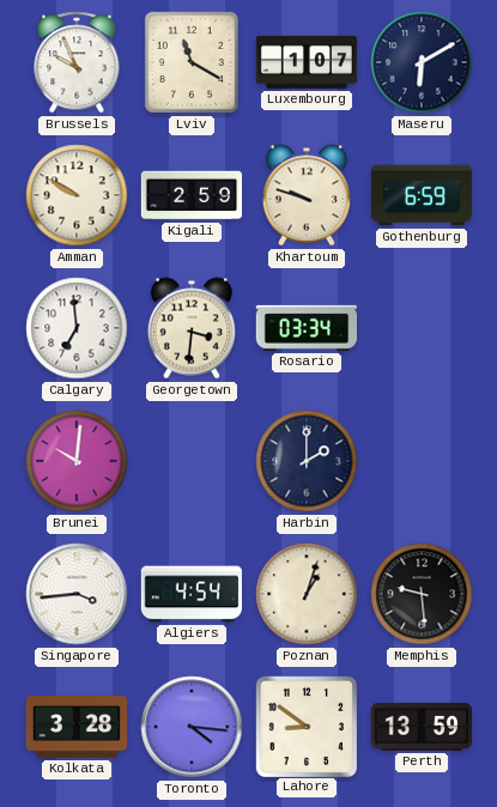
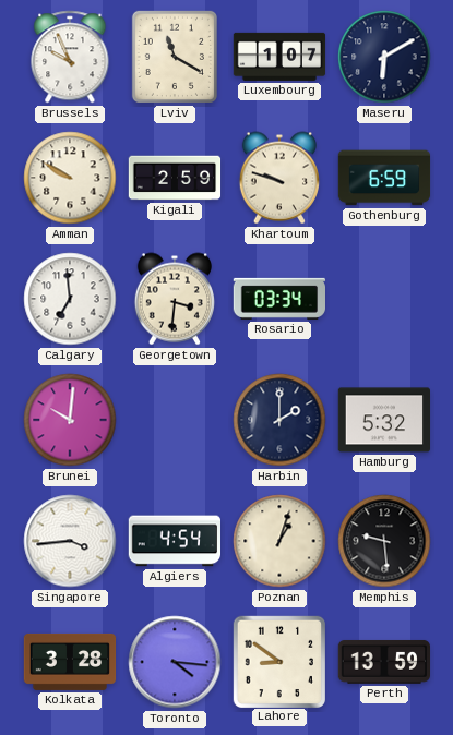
Hamburg: none -> 5:32 (384, 420)
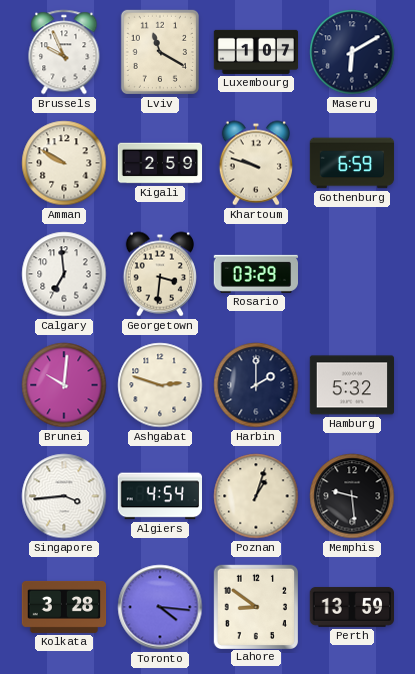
Rosario: 03:34 -> 03:29 (255, 274)
Ashgabat: none -> 2:48 (160, 385)
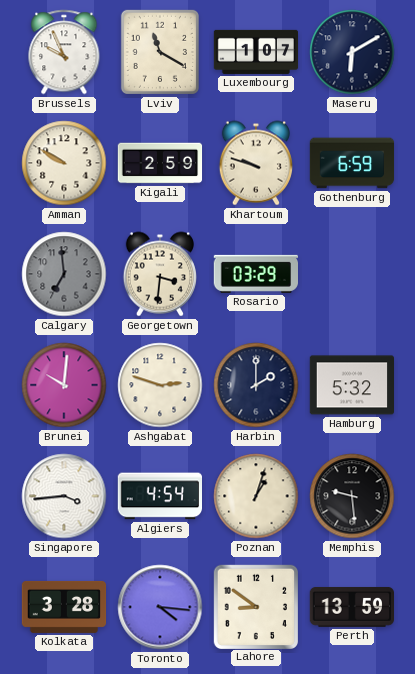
Calgary dial: white -> grey (64, 274)
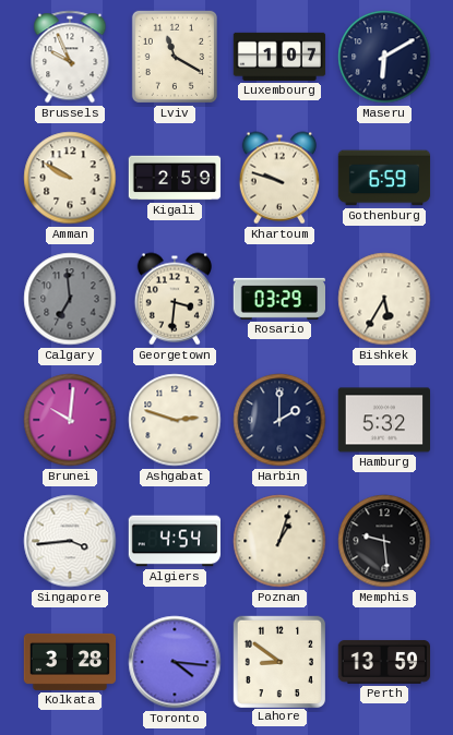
Bishkek: none -> 5:35 (384, 299)
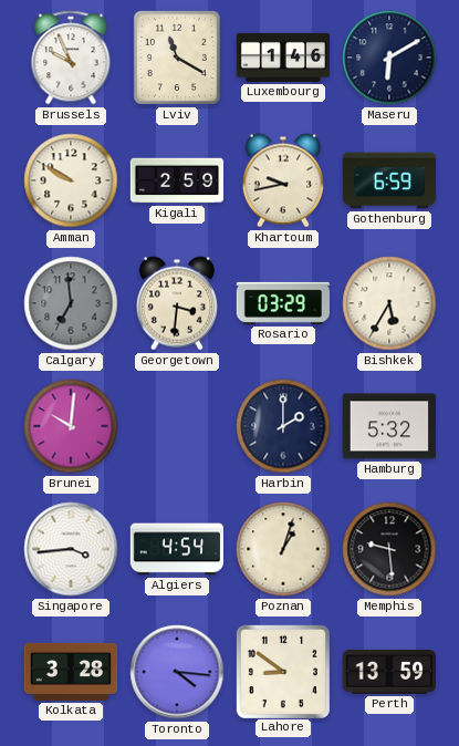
Luxembourg: 1:07 -> 1:46 (283, 58)
Khartoum: 9:48 -> 9:43 (282, 180)
Ashgabat: 2:48 -> none (175, 420)
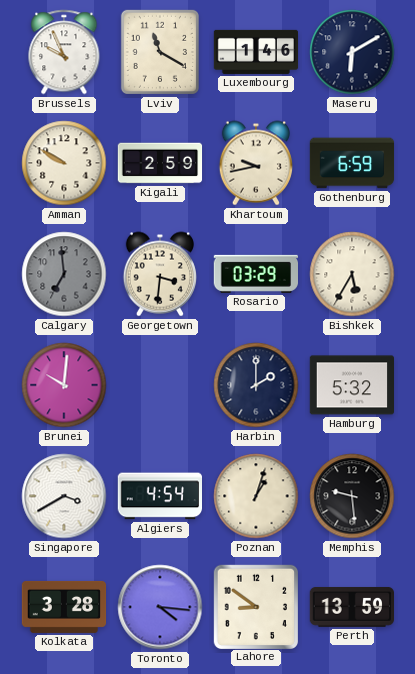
Singapore: 3:44 -> 3:40 (64, 496)
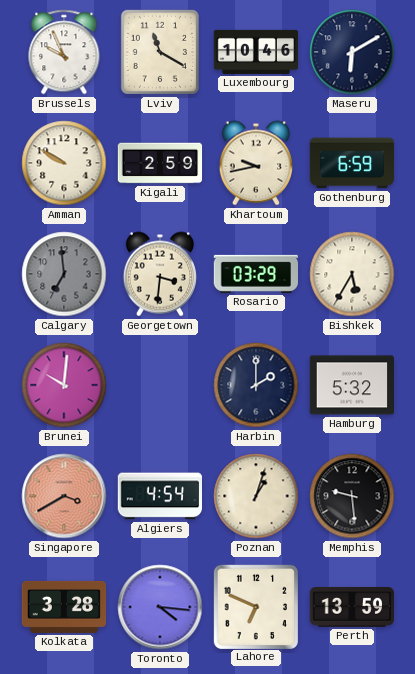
Luxembourg: 1:46 -> 10:46 (256, 52)
Singapore dial: white -> salmon (64, 496)
Lahore: 8:51 -> 6:49 (255, 606)
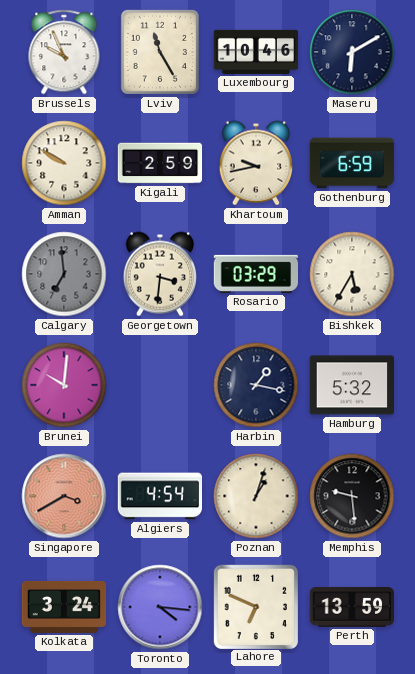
Lviv: 11:20 -> 11:25 (160, 52)
Harbin: 2:00 -> 1:17 (256, 385)
Kolkata: 3:28 -> 3:24 (64, 607)
